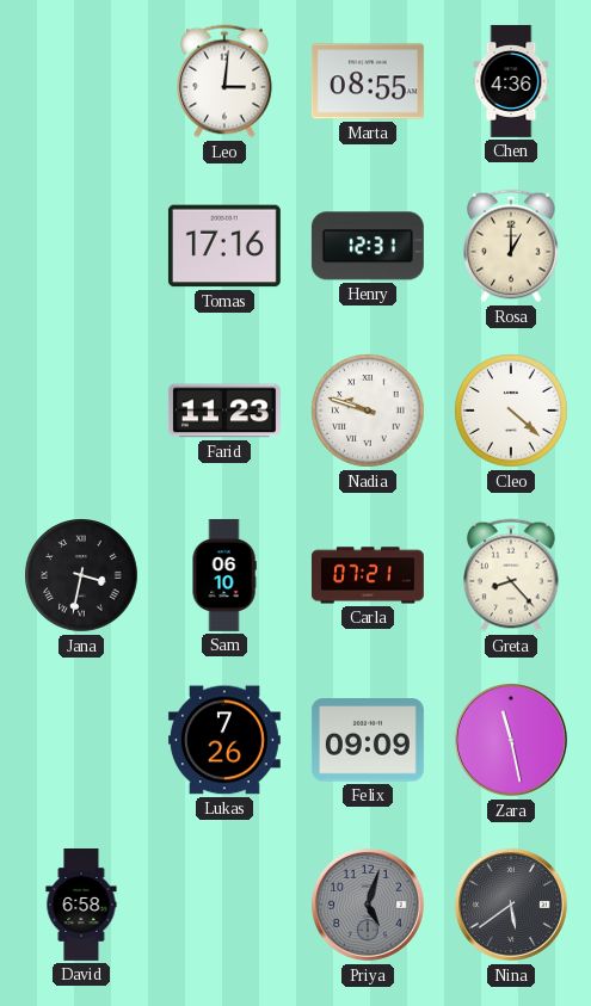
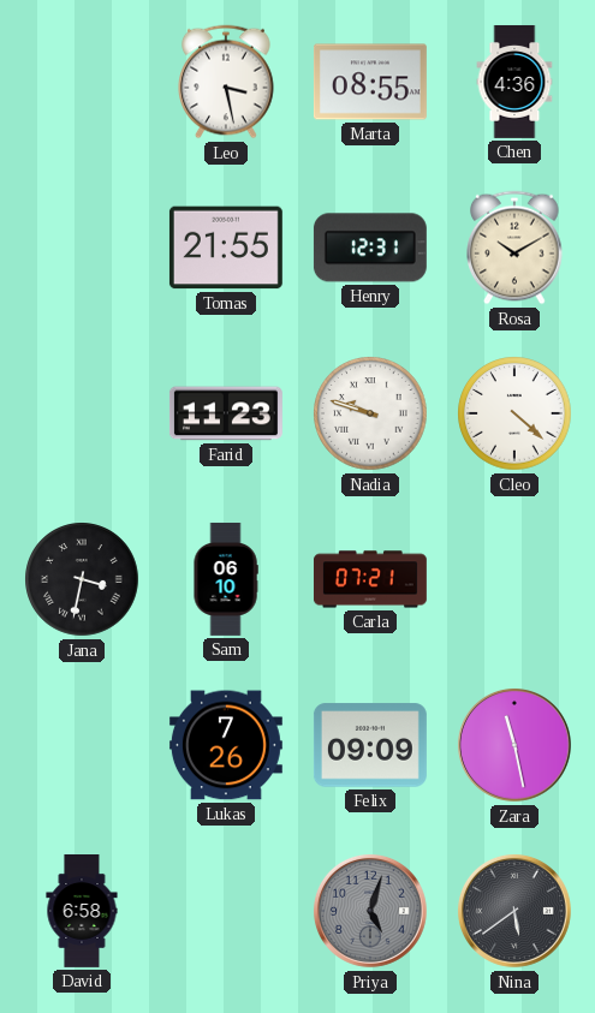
Leo: 3:01 -> 3:28 (226, 82)
Tomas: 17:16 -> 21:55 (226, 248)
Rosa: 1:00 -> 10:10 (514, 248)
Greta: 8:23 -> none (511, 575)
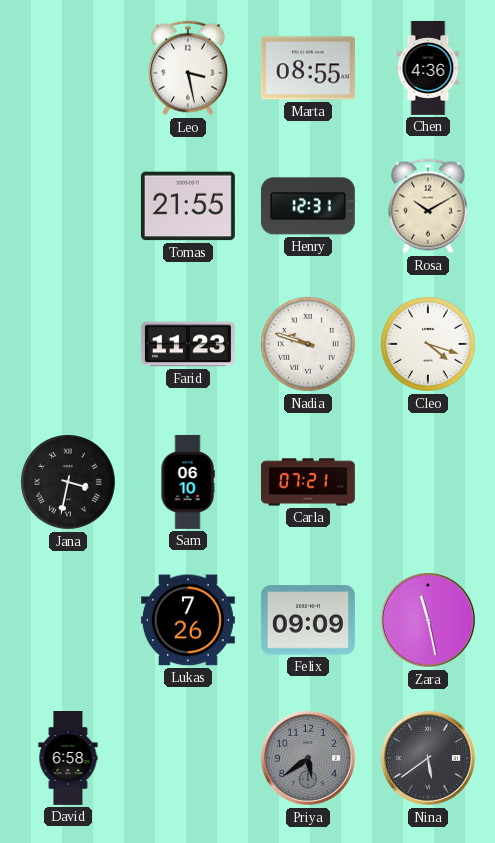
Cleo: 4:22 -> 4:18 (428, 344)
Priya: 5:03 -> 5:39 (308, 758)
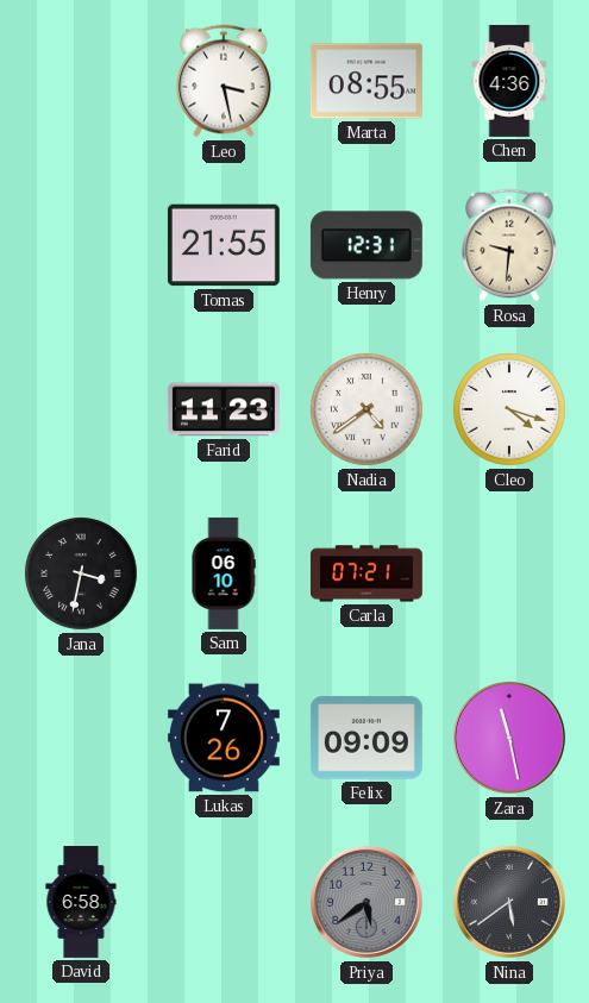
Rosa: 10:10 -> 9:31 (509, 245)
Nadia: 9:48 -> 4:39 (366, 409)
